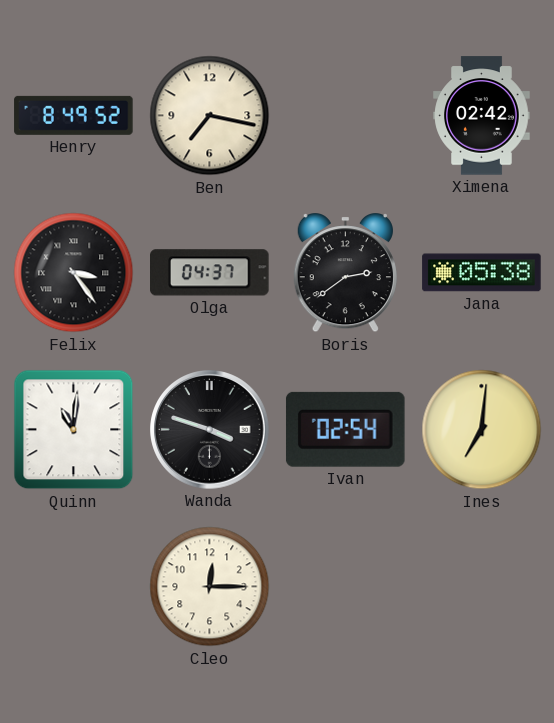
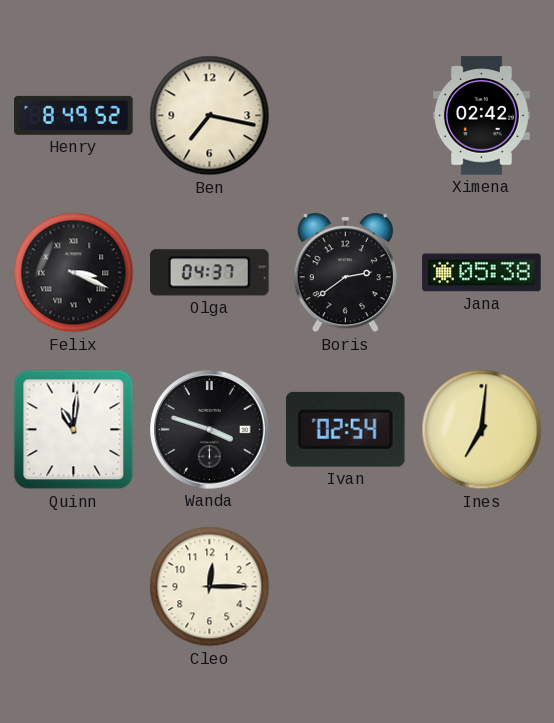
Felix: 3:24 -> 3:19 (74, 273)
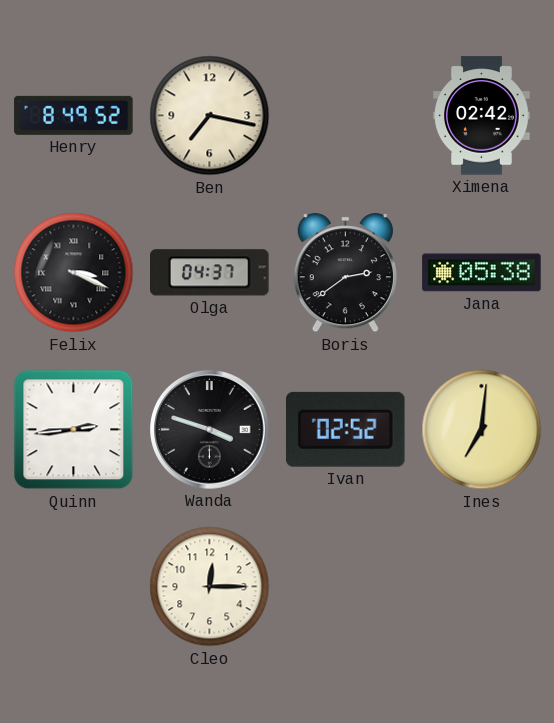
Quinn: 11:01 -> 2:44 (74, 430)
Ivan: 02:54 -> 02:52 (345, 429)
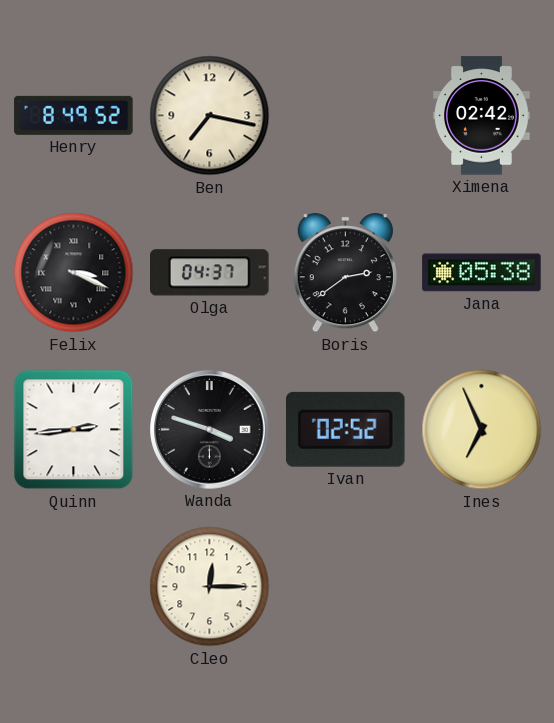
Ines: 7:01 -> 6:56 (482, 430)
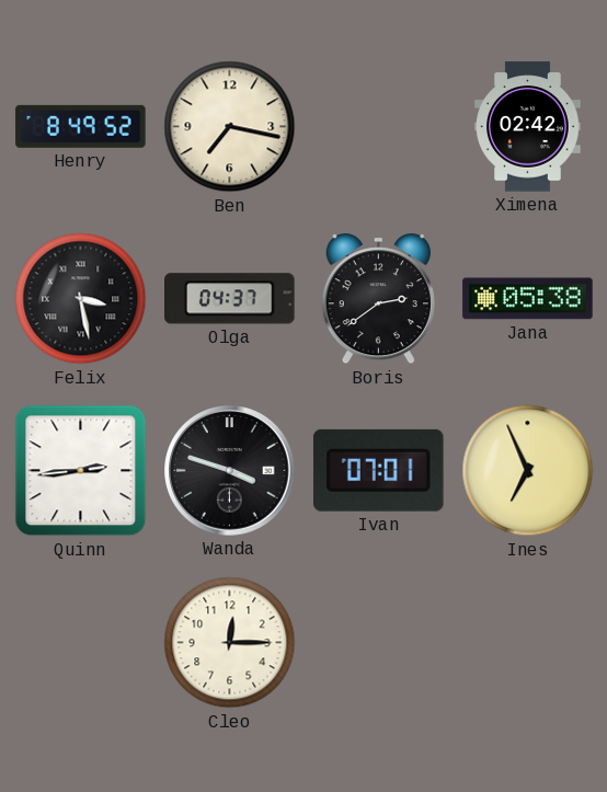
Felix: 3:19 -> 3:28 (81, 299)
Ivan: 02:52 -> 07:01 (378, 470)
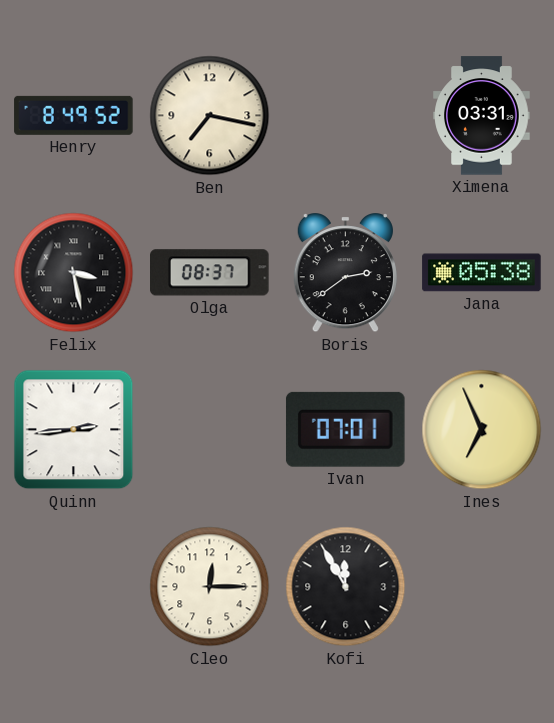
Ximena: 02:42 -> 03:31 (482, 116)
Olga: 04:37 -> 08:37 (210, 273)
Wanda: 3:48 -> none (230, 471)
Kofi: none -> 11:55 (346, 587)
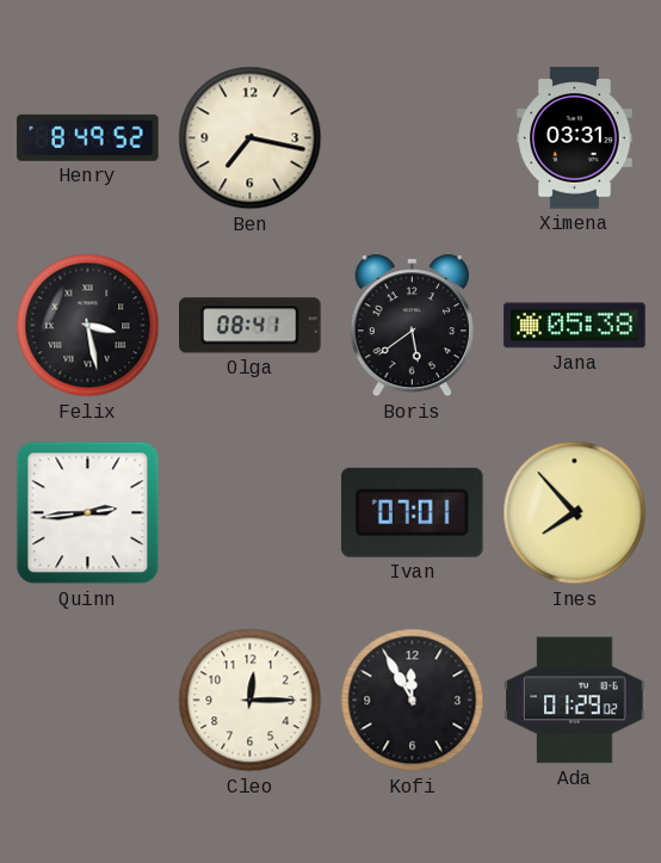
Olga: 08:37 -> 08:41 (251, 326)
Boris: 2:39 -> 5:39 (412, 326)
Ines: 6:56 -> 7:53 (575, 513)
Ada: none -> 01:29 (575, 701)
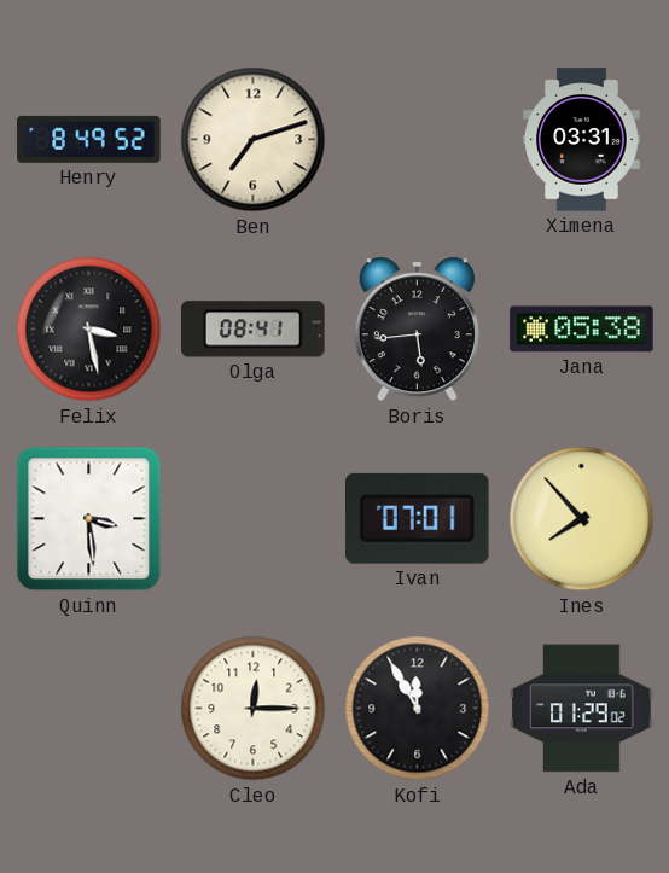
Ben: 7:17 -> 7:12 (254, 140)
Boris: 5:39 -> 5:44 (417, 330)
Quinn: 2:44 -> 3:29 (89, 519)
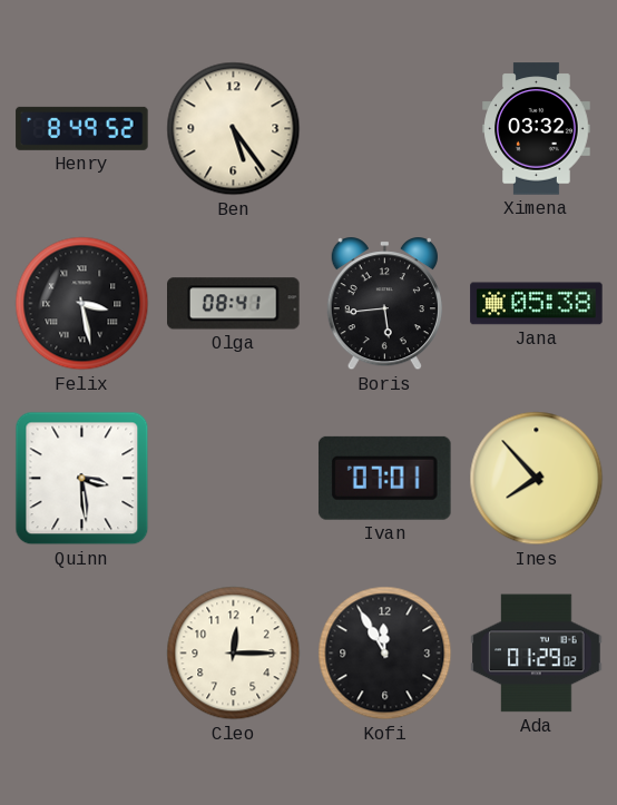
Ben: 7:12 -> 5:24 (234, 129)
Ximena: 03:31 -> 03:32 (537, 129)
